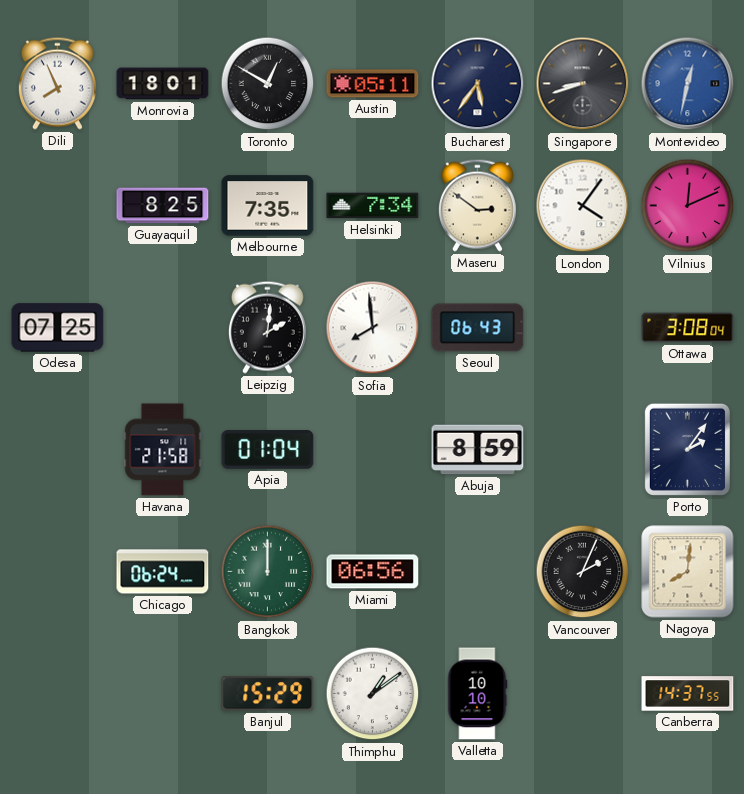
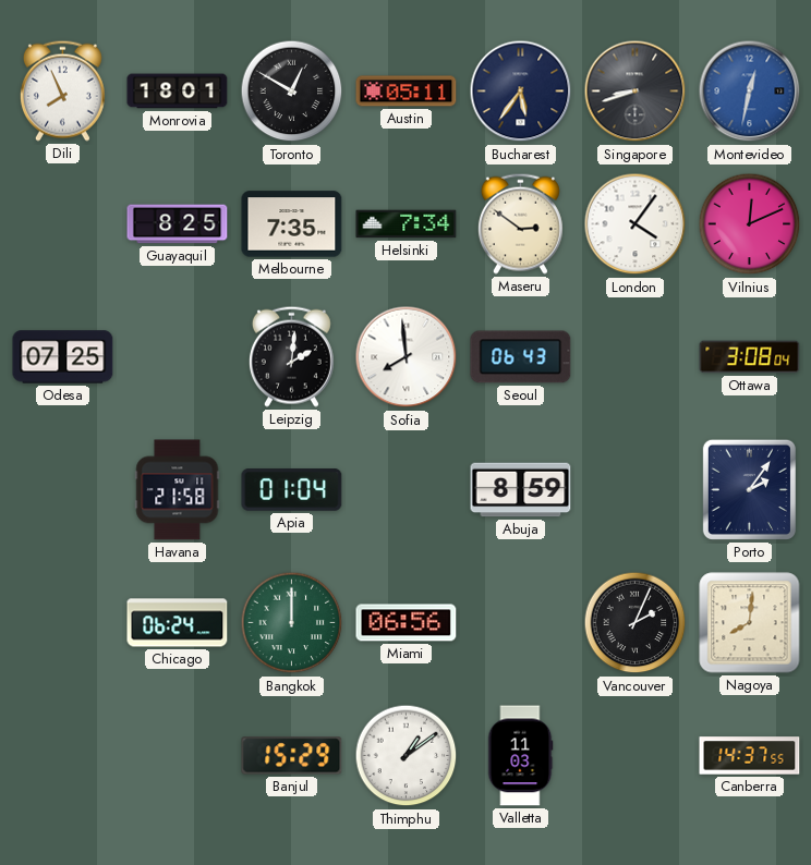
Valletta: 10:10 -> 11:03 (520, 756)
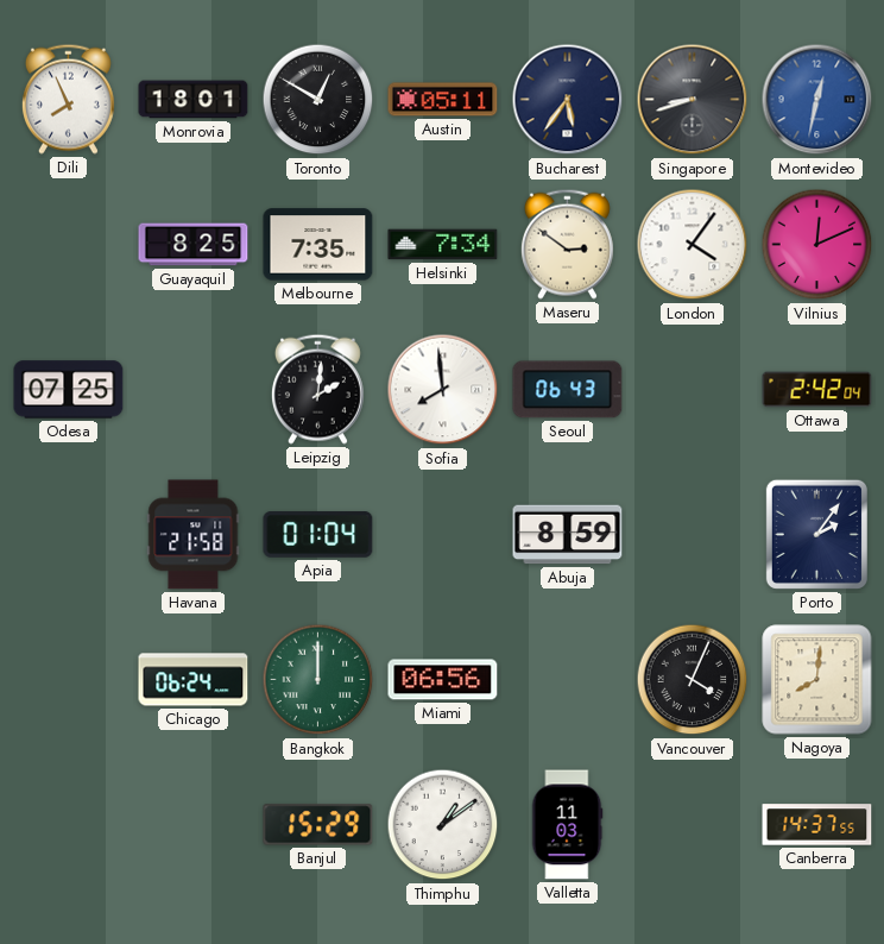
Ottawa: 3:08 -> 2:42 (817, 390)
Vancouver: 2:04 -> 4:04 (693, 680)
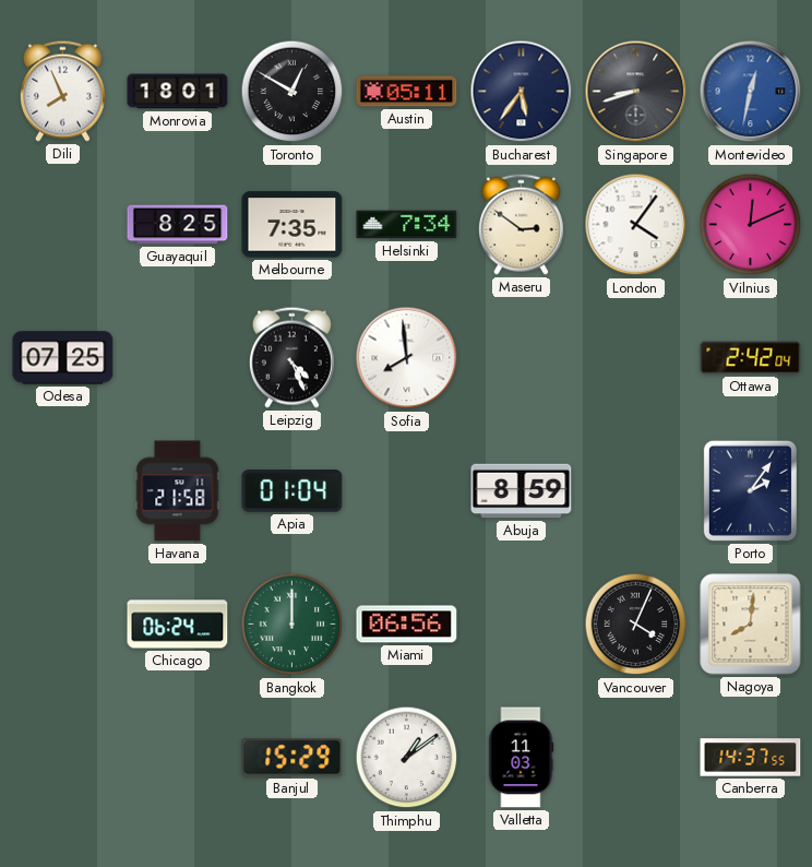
Leipzig: 2:01 -> 4:26 (291, 357)
Seoul: 06:43 -> none (568, 390)
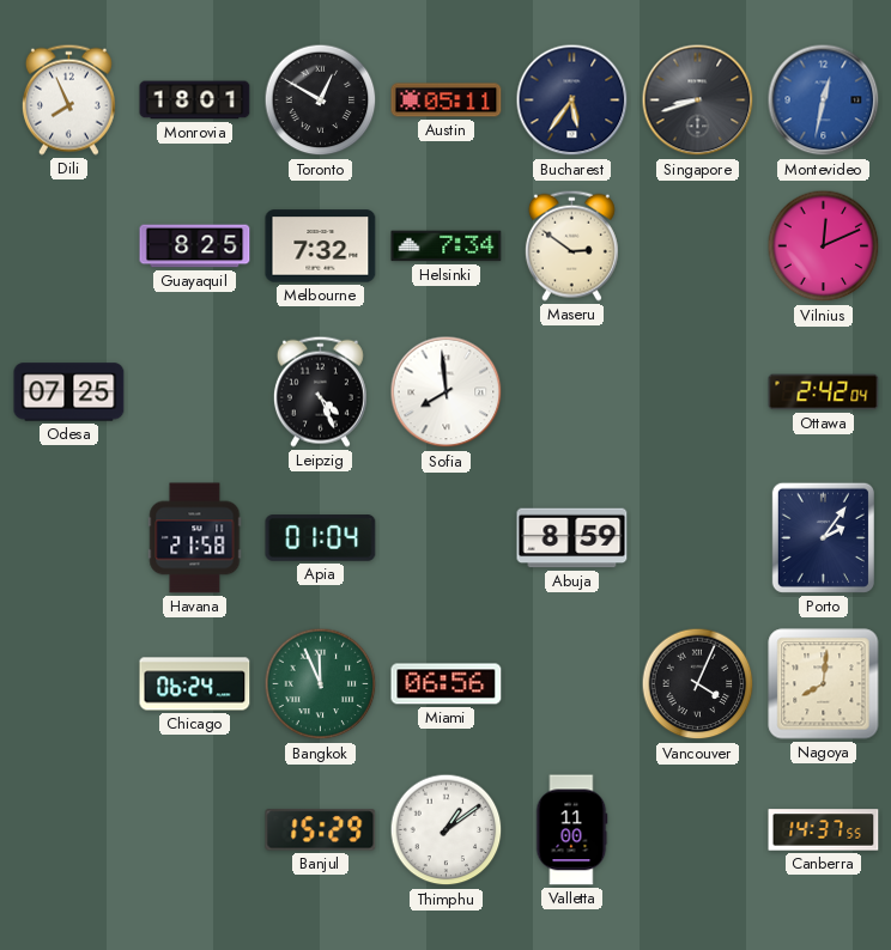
Melbourne: 7:35 -> 7:32 (321, 246)
London: 4:06 -> none (636, 225)
Bangkok: 12:00 -> 11:56 (321, 684)
Valletta: 11:03 -> 11:00 (571, 830)
